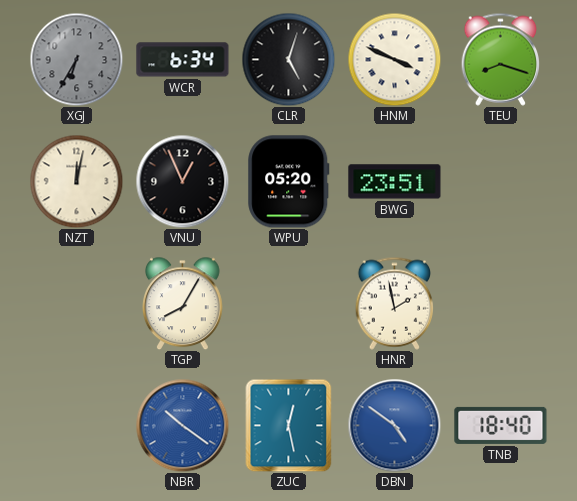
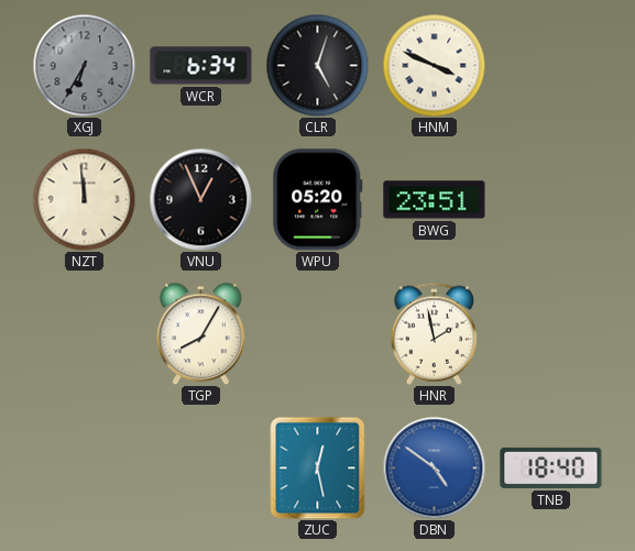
TEU: 8:18 -> none (500, 59)
NZT: 12:02 -> 11:59 (84, 199)
NBR: 10:21 -> none (182, 425)
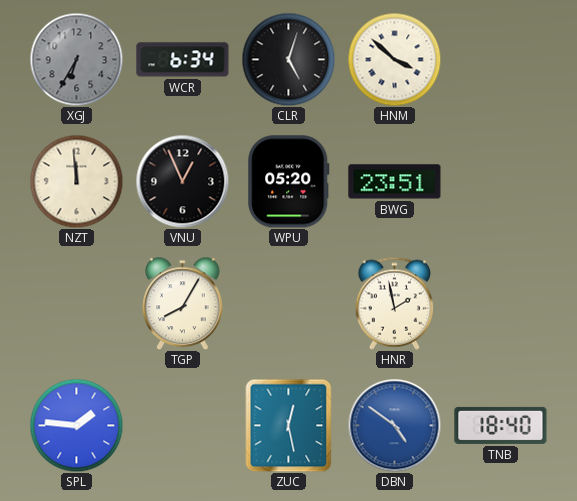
HNM: 3:49 -> 3:52 (394, 59)
SPL: none -> 1:46 (76, 425)
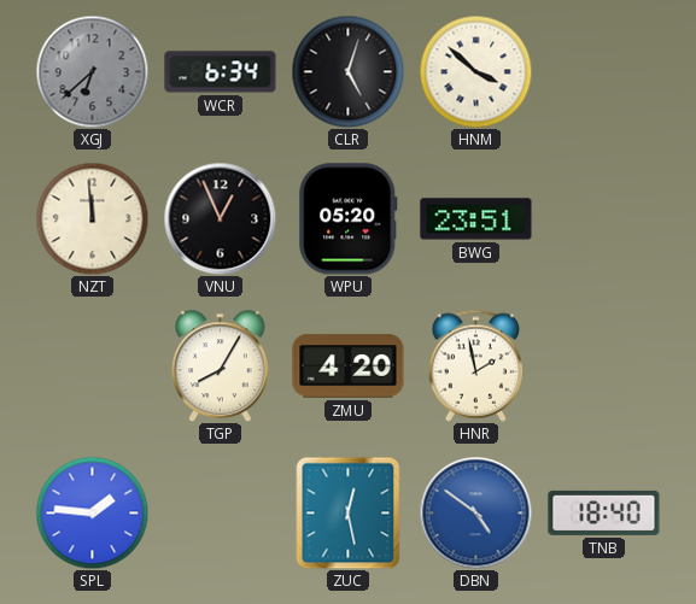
XGJ: 6:35 -> 6:38 (92, 71)
ZMU: none -> 4:20 (349, 366)
